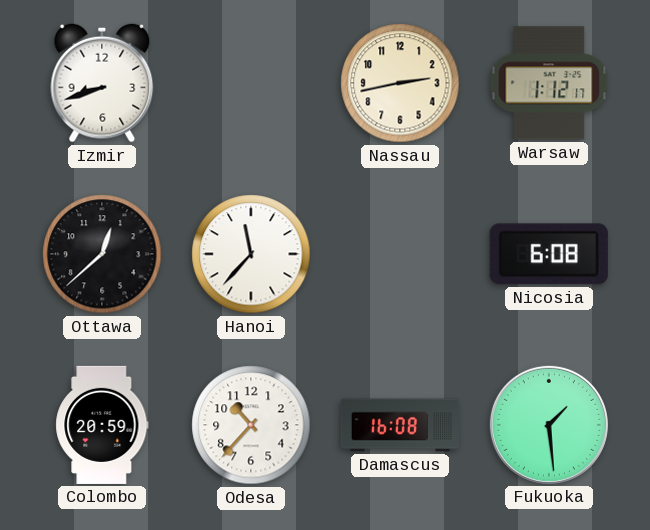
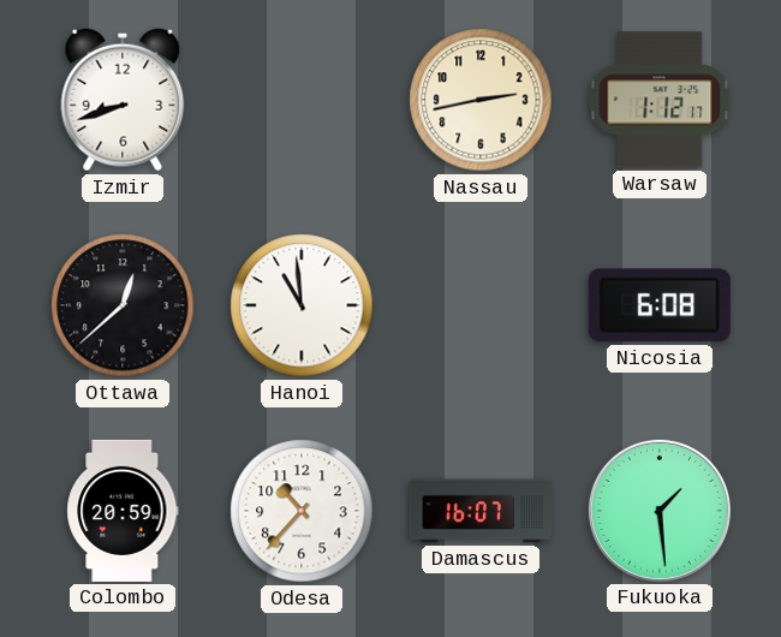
Hanoi: 11:37 -> 10:59 (302, 305)
Damascus: 16:08 -> 16:07 (481, 511)
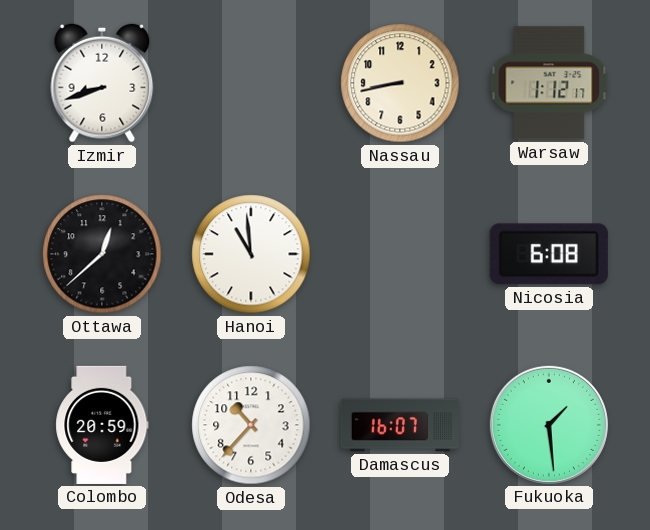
Nassau: 2:43 -> 8:43 (400, 83)
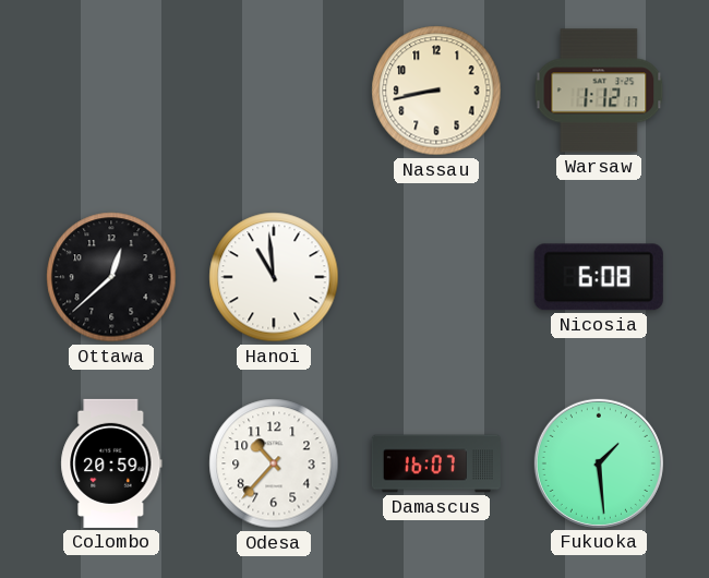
Izmir: 8:42 -> none (102, 83)
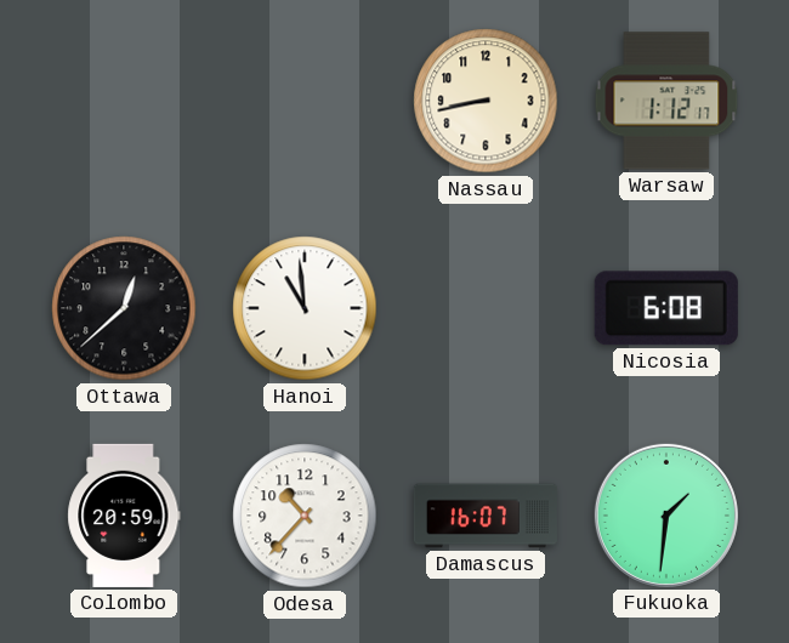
Fukuoka: 1:29 -> 1:31 (666, 516)
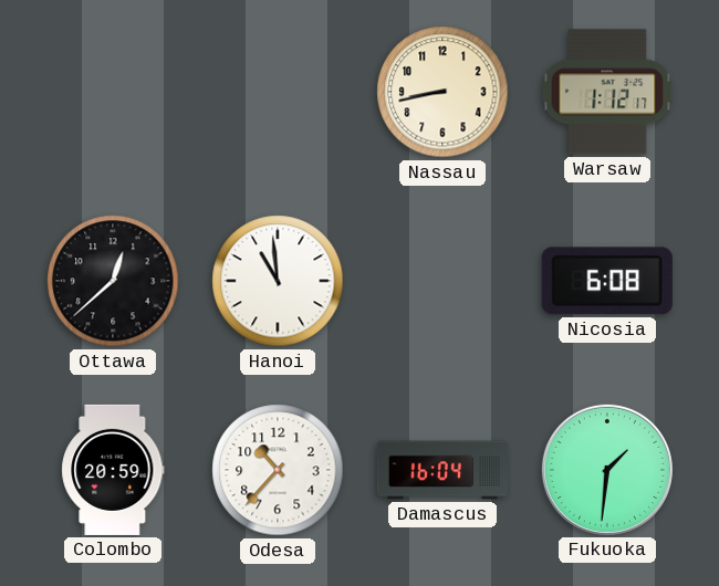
Damascus: 16:07 -> 16:04 (442, 470)
